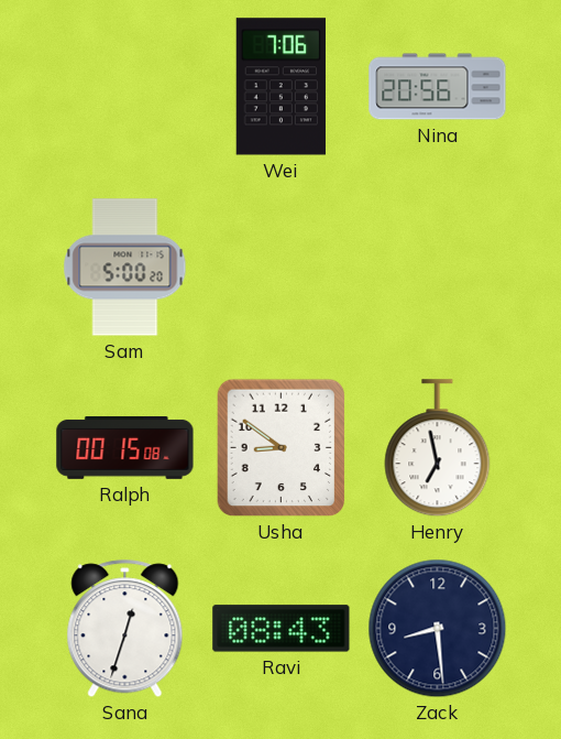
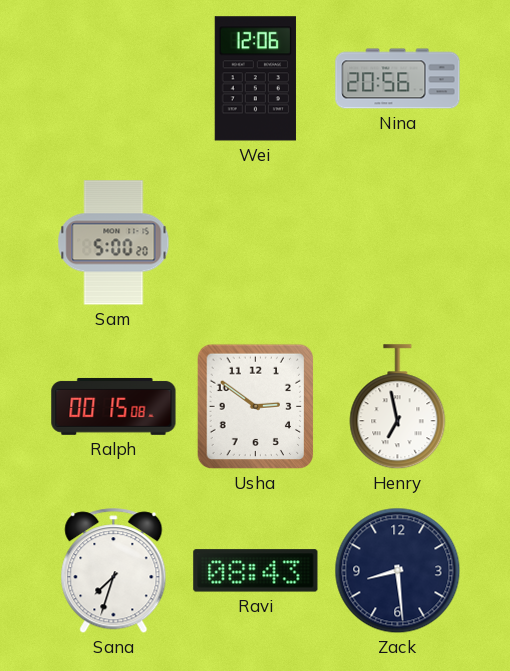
Wei: 7:06 -> 12:06 (255, 79)
Usha: 8:51 -> 2:51 (256, 407)
Sana: 12:33 -> 7:33 (114, 571)
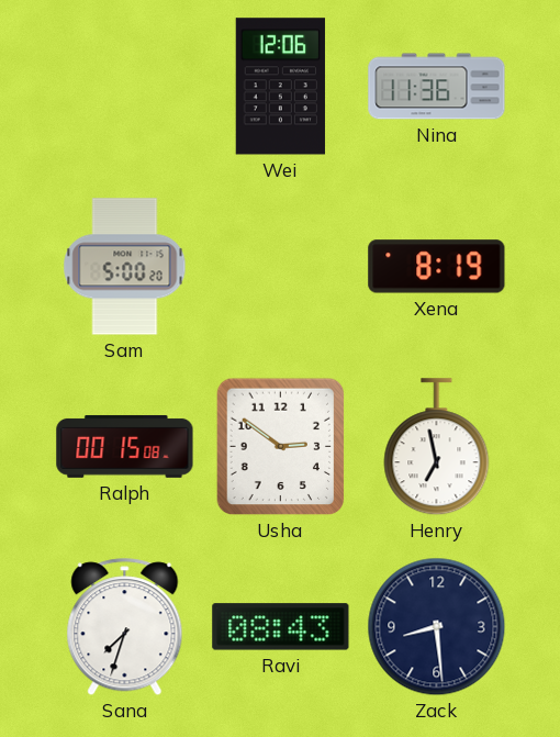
Nina: 20:56 -> 11:36 (437, 87)
Xena: none -> 8:19 (437, 267)
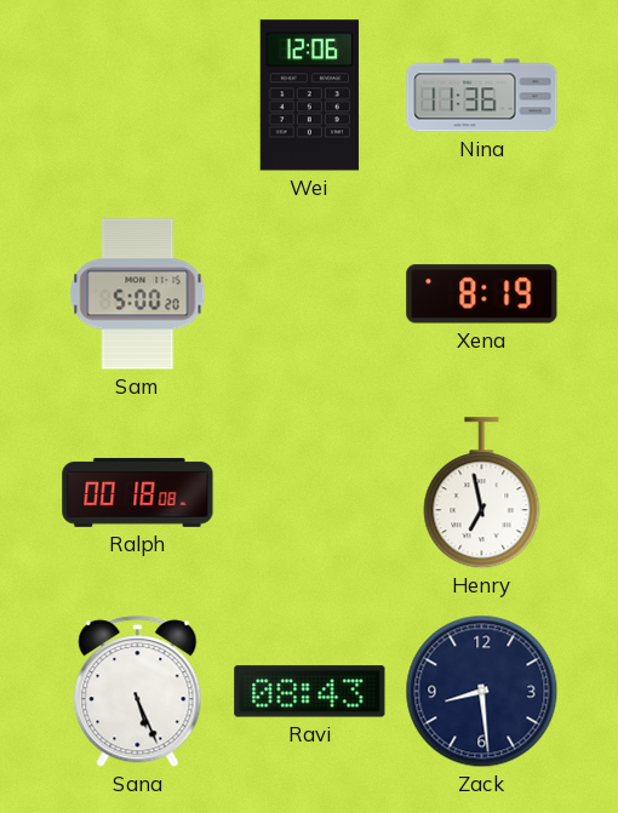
Ralph: 00:15 -> 00:18 (138, 493)
Usha: 2:51 -> none (281, 447)
Sana: 7:33 -> 5:26 (138, 692)
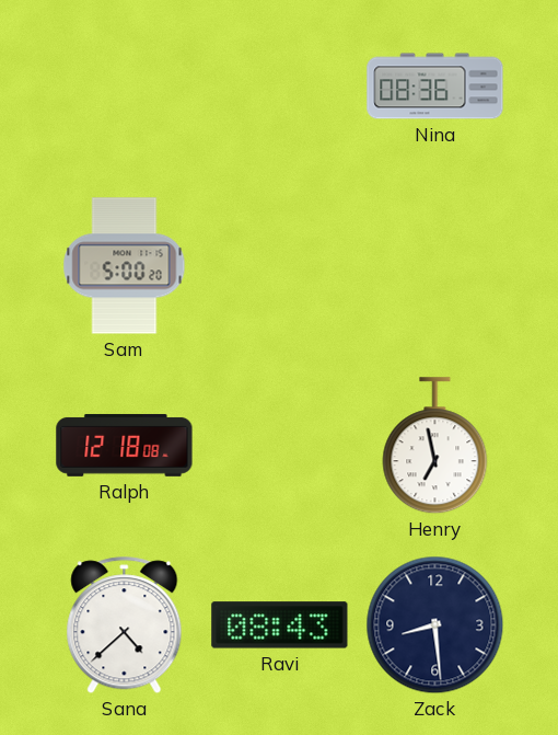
Wei: 12:06 -> none (309, 96)
Nina: 11:36 -> 08:36 (435, 87)
Xena: 8:19 -> none (482, 294)
Ralph: 00:18 -> 12:18 (125, 446)
Sana: 5:26 -> 4:38 (125, 625)
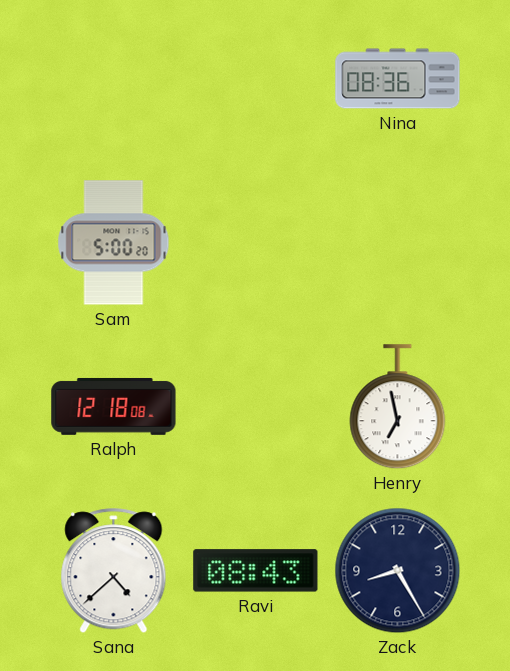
Zack: 8:29 -> 8:25 (398, 571)
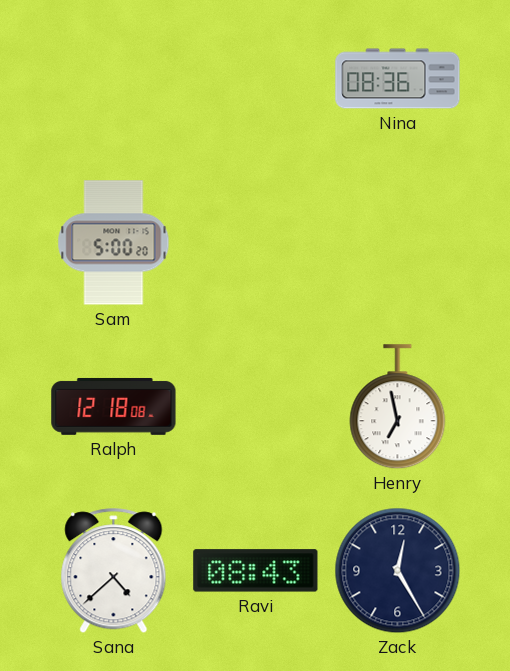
Zack: 8:25 -> 12:25 (398, 571)
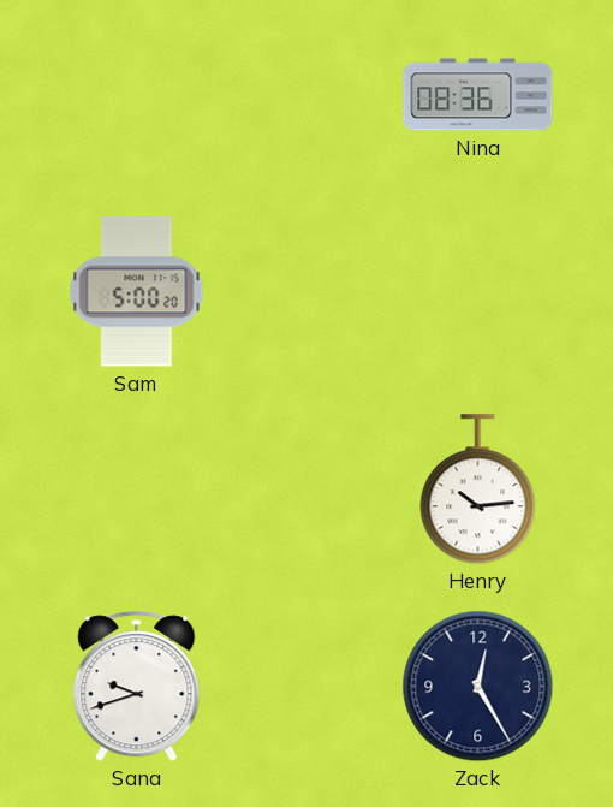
Ralph: 12:18 -> none (114, 407)
Henry: 6:58 -> 10:14 (478, 489)
Sana: 4:38 -> 9:42 (137, 687)
Ravi: 08:43 -> none (256, 571)
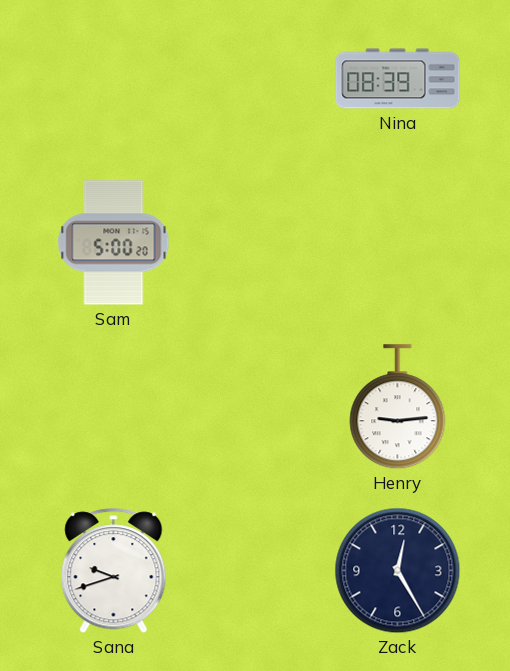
Nina: 08:36 -> 08:39 (398, 79)
Henry: 10:14 -> 9:14 (398, 407)
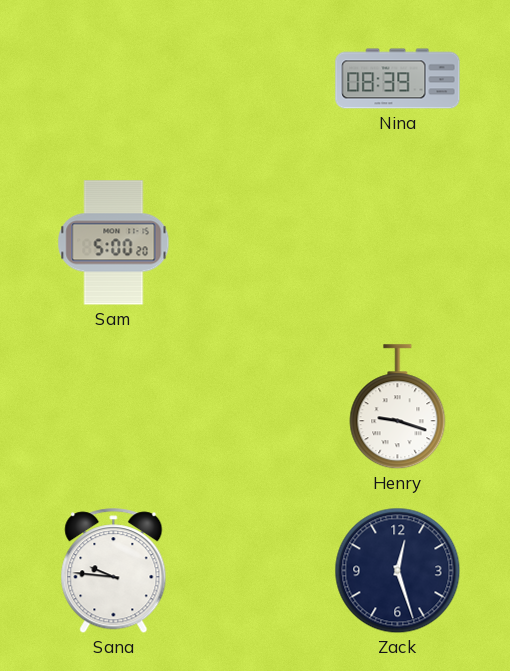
Henry: 9:14 -> 9:18 (398, 407)
Sana: 9:42 -> 9:46 (114, 571)
Zack: 12:25 -> 12:27 (398, 571)
